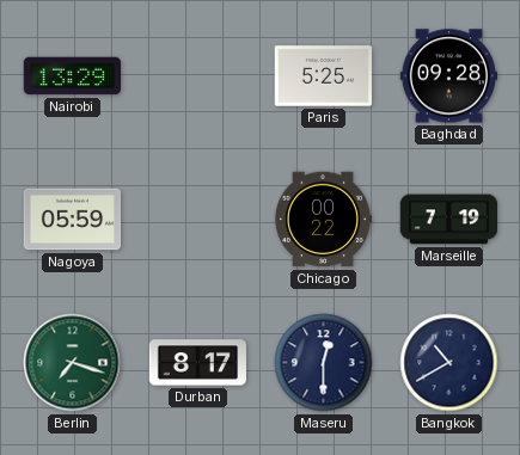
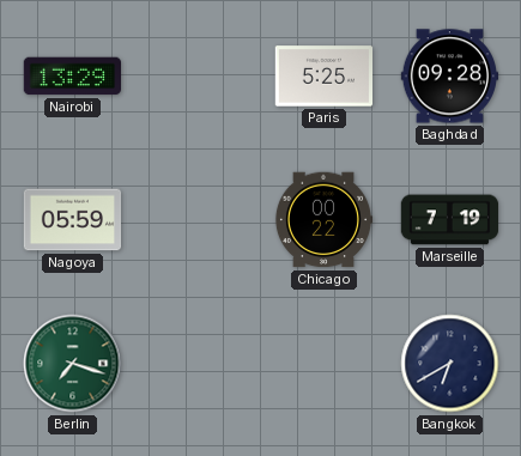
Durban: 8:17 -> none (197, 363)
Maseru: 12:30 -> none (324, 363)
Bangkok: 10:40 -> 6:40 (450, 364)
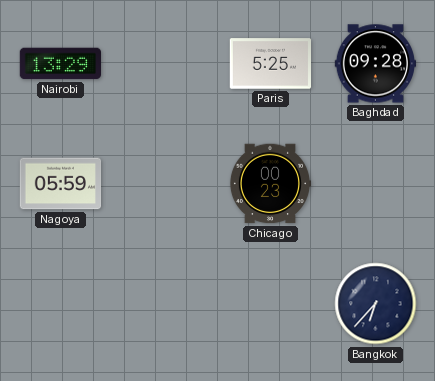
Chicago: 00:22 -> 00:23 (270, 184)
Marseille: 7:19 -> none (450, 220)
Berlin: 7:18 -> none (73, 364)
Bangkok: 6:40 -> 6:37 (376, 304)
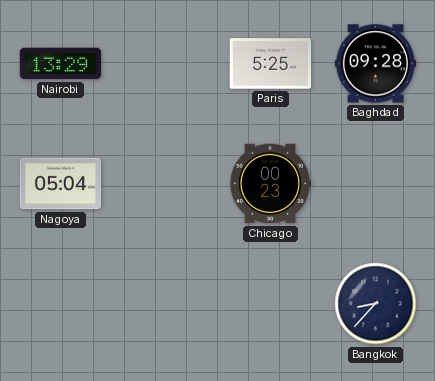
Nagoya: 05:59 -> 05:04 (61, 184)
Bangkok: 6:37 -> 8:37 (376, 304)
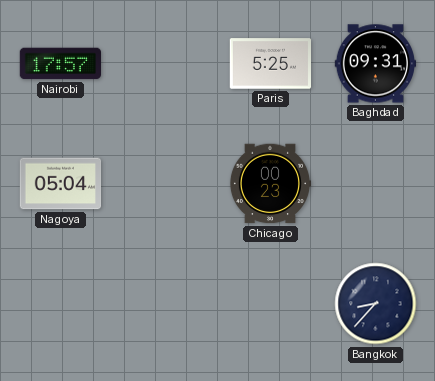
Nairobi: 13:29 -> 17:57 (60, 64)
Baghdad: 09:28 -> 09:31 (376, 64)
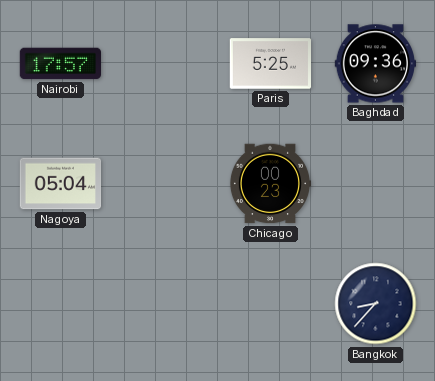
Baghdad: 09:31 -> 09:36 (376, 64)
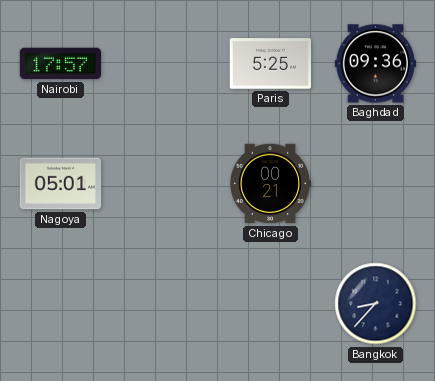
Nagoya: 05:04 -> 05:01 (61, 184)
Chicago: 00:23 -> 00:21 (270, 184)
